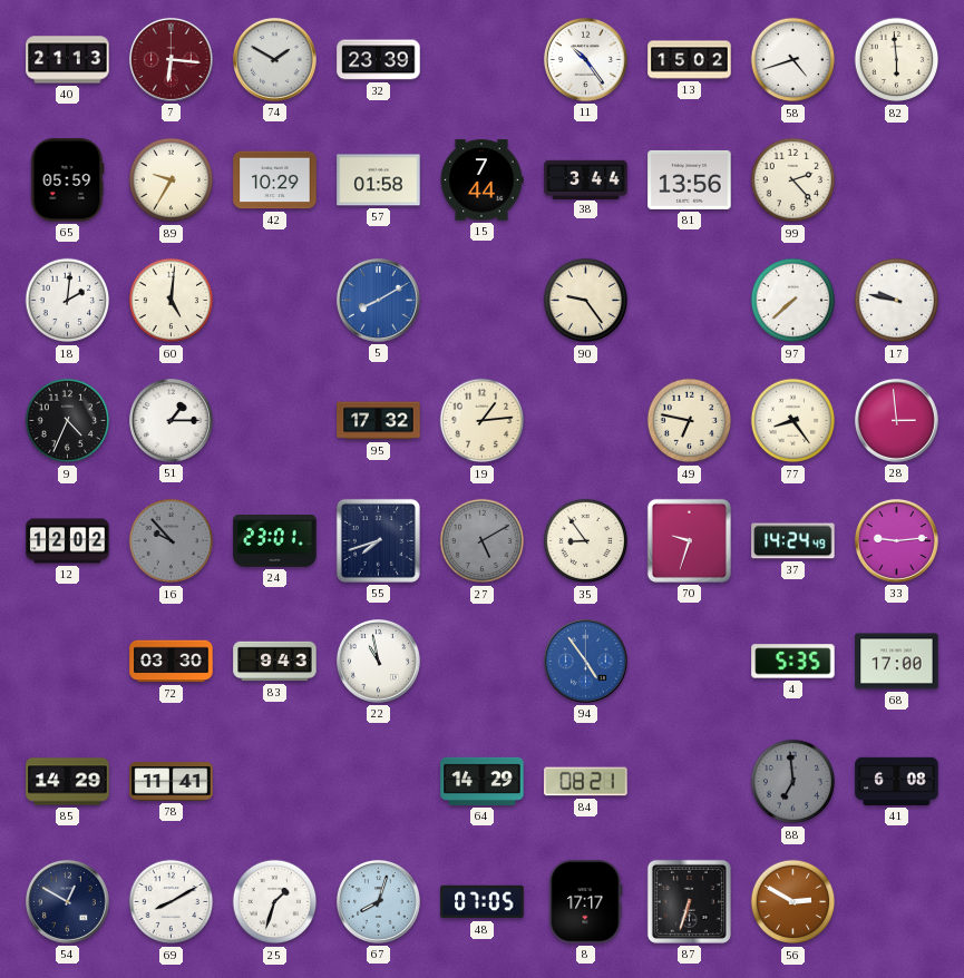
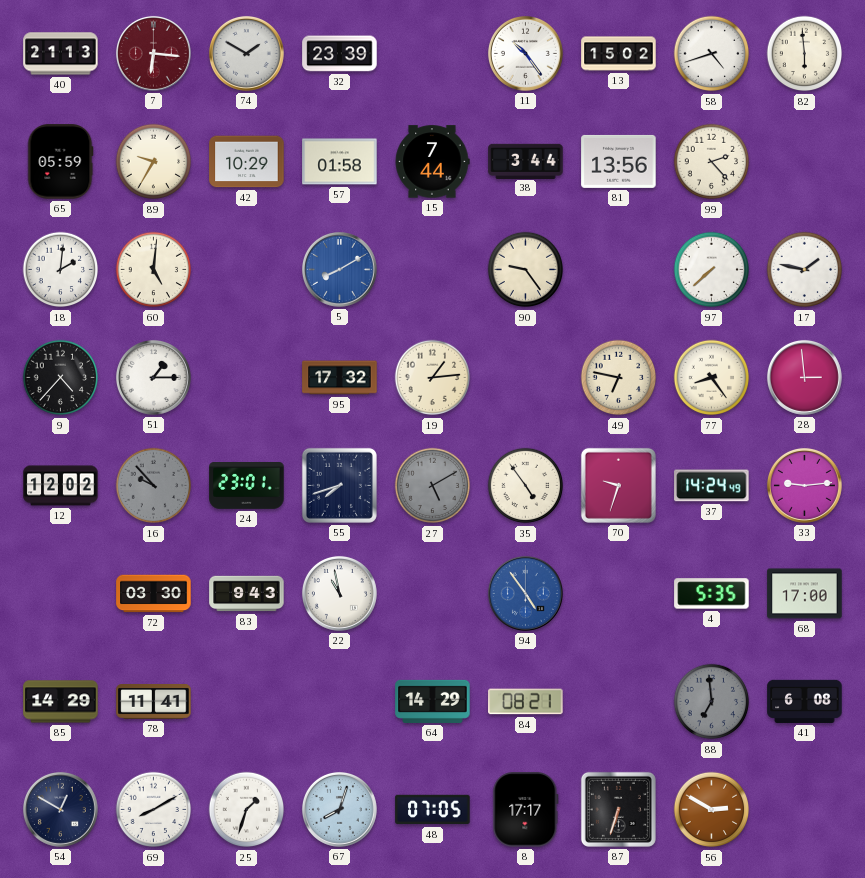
17: 9:47 -> 1:47 (805, 270)
9: 4:34 -> 4:37 (61, 378)
35: 8:54 -> 4:54 (526, 486)
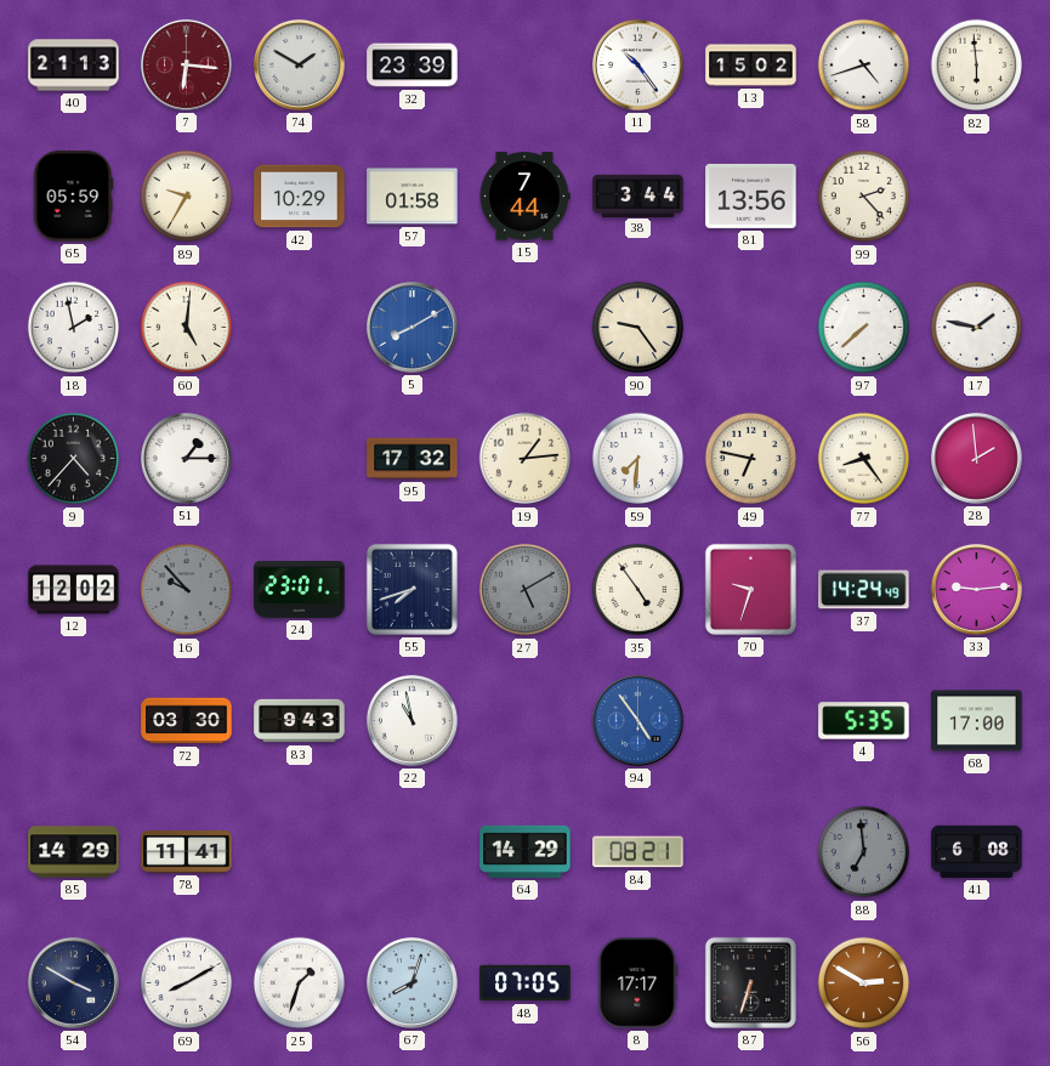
18: 2:01 -> 1:58 (74, 328)
59: none -> 7:31 (638, 459)
28: 2:59 -> 1:59 (976, 458)
54: 12:50 -> 3:50 (73, 982)
